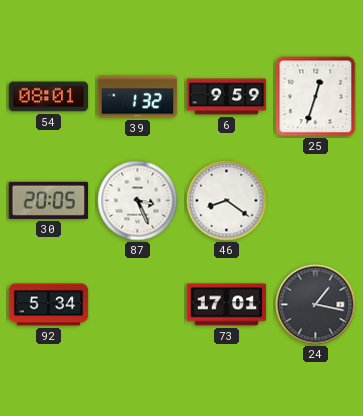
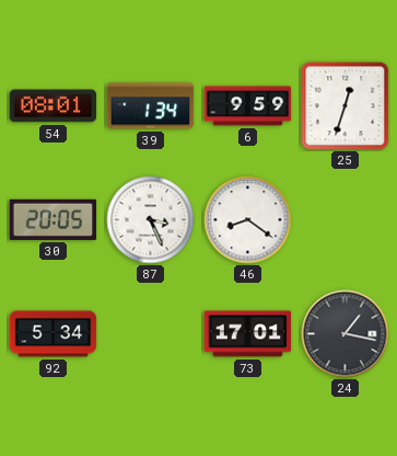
39: 1:32 -> 1:34 (151, 106)
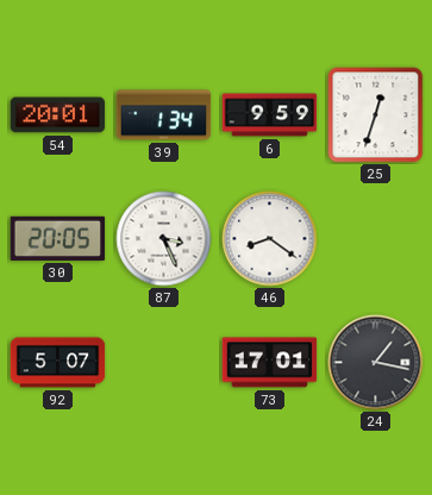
54: 08:01 -> 20:01 (58, 115)
92: 5:34 -> 5:07 (58, 363)
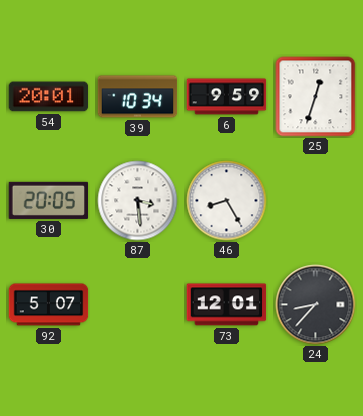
39: 1:34 -> 10:34 (138, 97)
87: 3:26 -> 3:29 (138, 201)
46: 8:21 -> 8:25 (227, 201)
73: 17:01 -> 12:01 (227, 305)
24: 1:17 -> 8:37 (316, 305)
